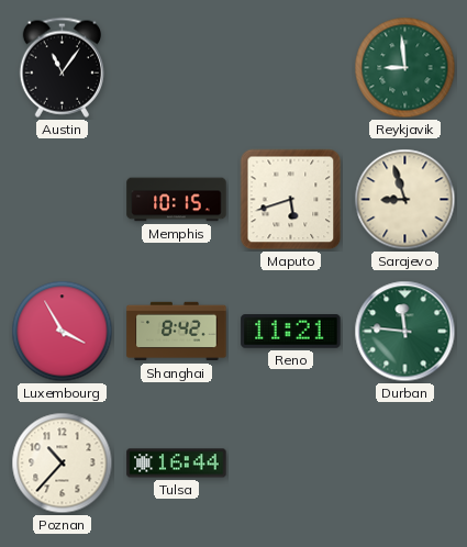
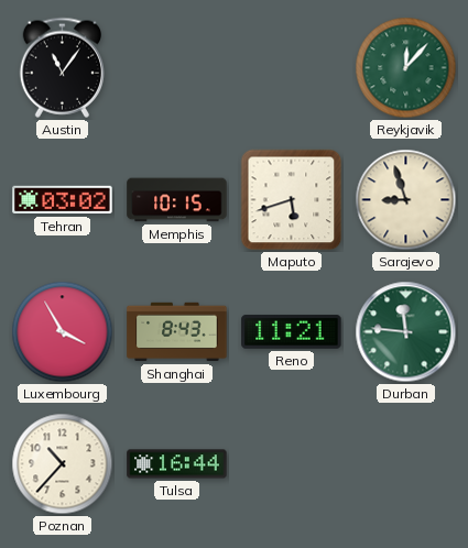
Reykjavik: 8:59 -> 12:07 (406, 68)
Tehran: none -> 03:02 (63, 200)
Shanghai: 8:42 -> 8:43 (177, 332)
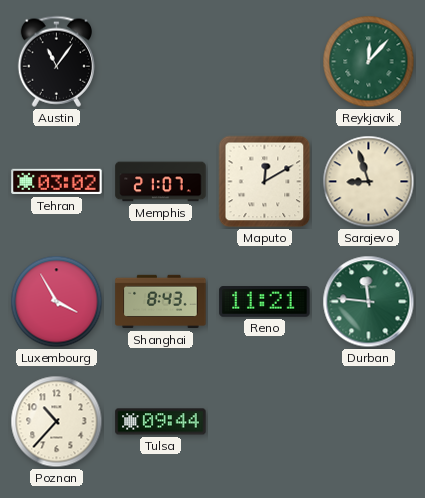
Memphis: 10:15 -> 21:07 (161, 182)
Maputo: 5:42 -> 12:10 (265, 182)
Tulsa: 16:44 -> 09:44 (161, 422)
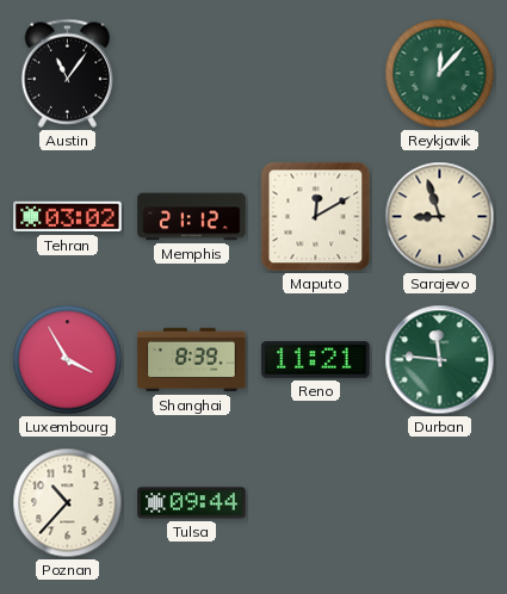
Memphis: 21:07 -> 21:12 (192, 217)
Shanghai: 8:43 -> 8:39 (192, 360)
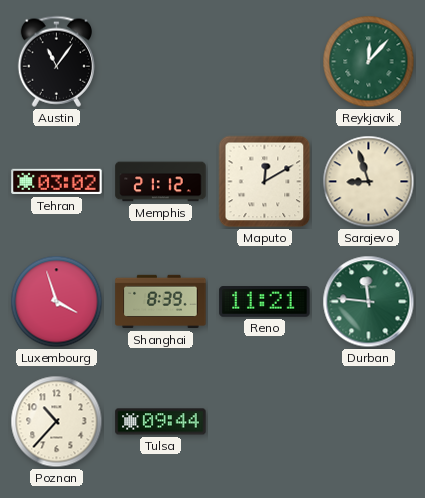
Luxembourg: 3:55 -> 3:57 (57, 302)
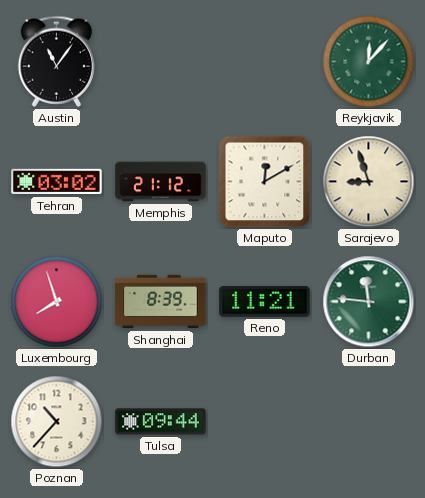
Luxembourg: 3:57 -> 7:57 (57, 302)
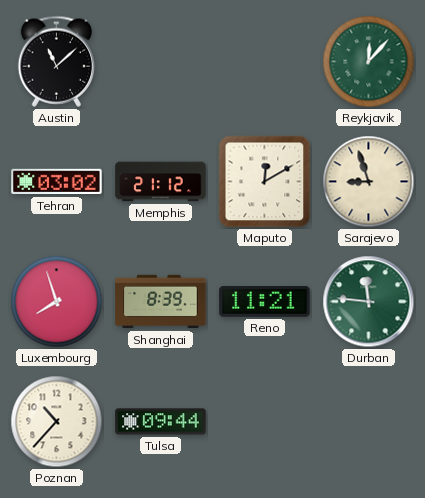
Austin: 11:06 -> 11:08 (56, 61)
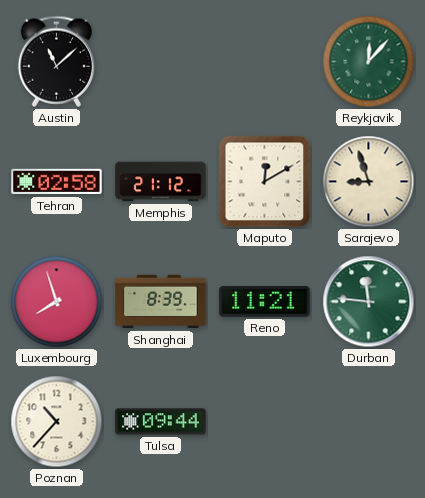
Tehran: 03:02 -> 02:58 (57, 182)
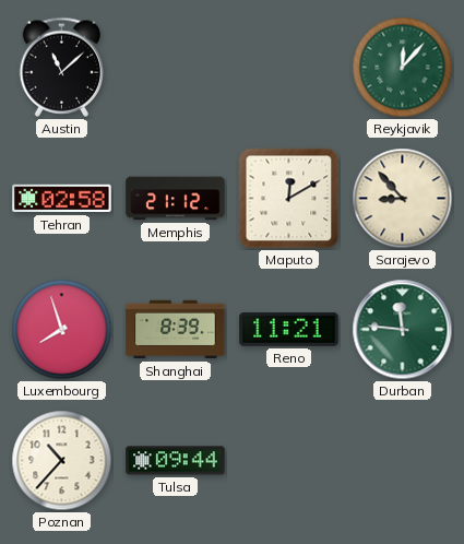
Sarajevo: 8:57 -> 8:53 (403, 199)
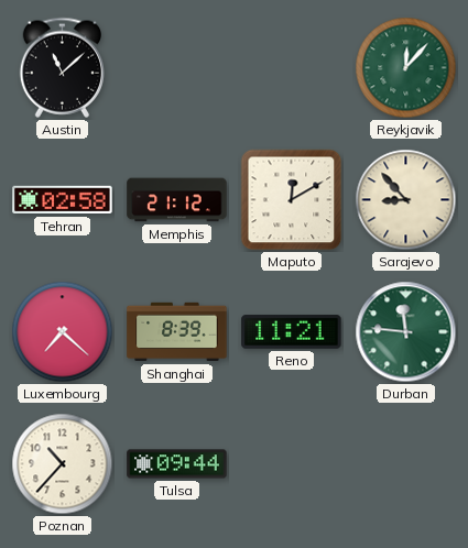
Luxembourg: 7:57 -> 7:22 (63, 332)
